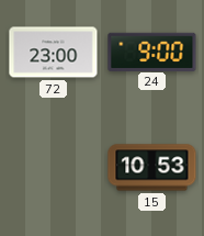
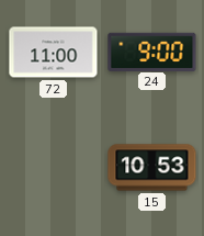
72: 23:00 -> 11:00 (54, 53)
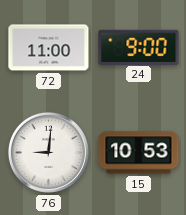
76: none -> 9:01 (48, 152)
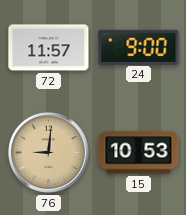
72: 11:00 -> 11:57 (49, 48)
76 dial: white -> champagne (48, 152)
